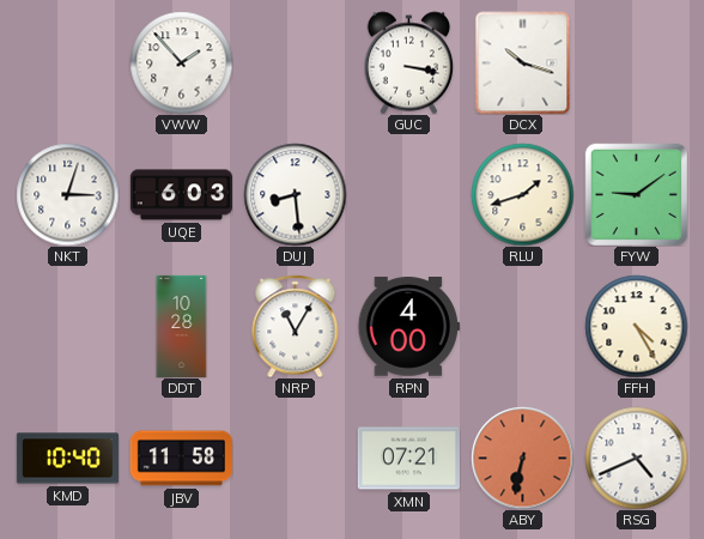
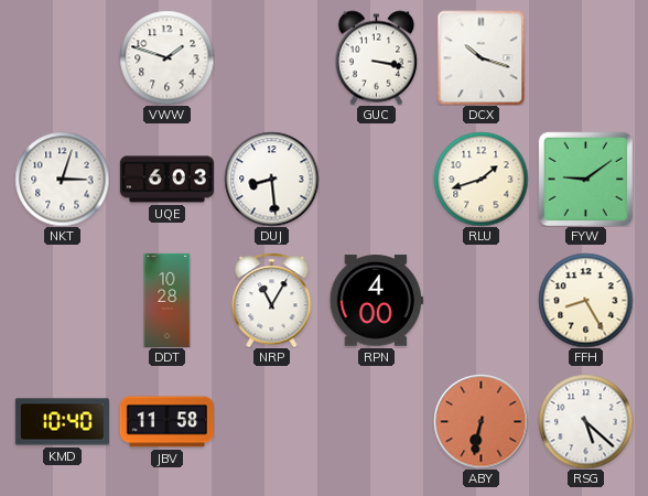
VWW: 1:53 -> 1:48 (166, 57)
FFH: 4:25 -> 8:25 (585, 300)
XMN: 07:21 -> none (408, 459)
RSG: 4:41 -> 5:22 (585, 421)
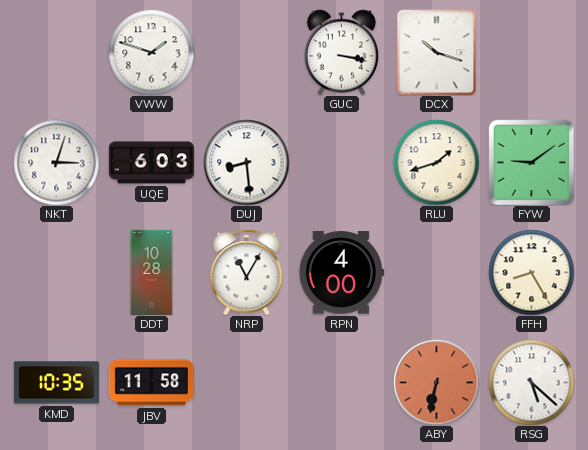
KMD: 10:40 -> 10:35 (56, 383)
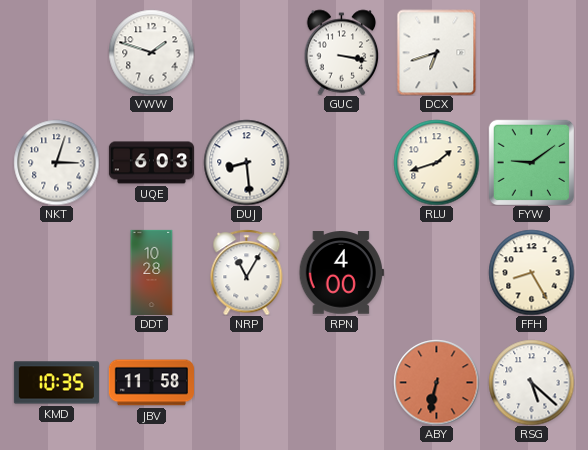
DCX: 10:18 -> 6:42 (437, 52)
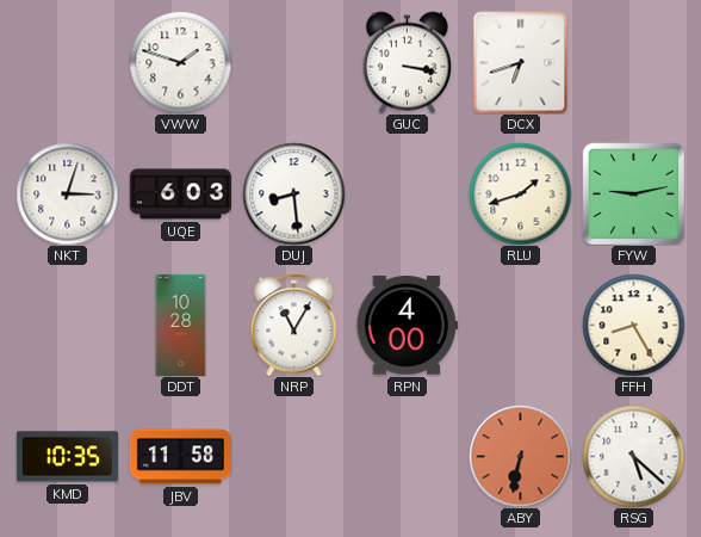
FYW: 9:09 -> 9:13 (633, 193)
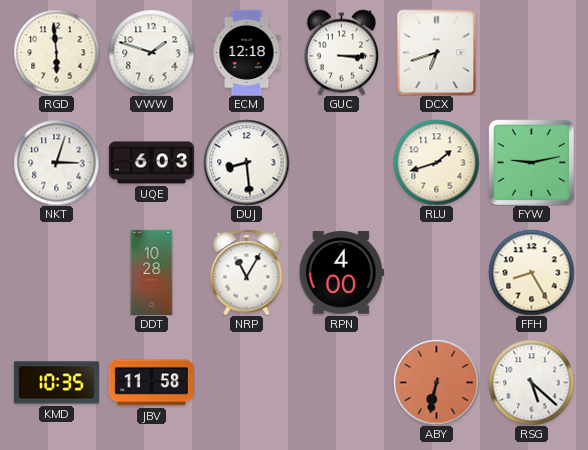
RGD: none -> 5:59 (56, 52)
ECM: none -> 12:18 (247, 52)
GUC: 3:17 -> 3:15 (342, 52)
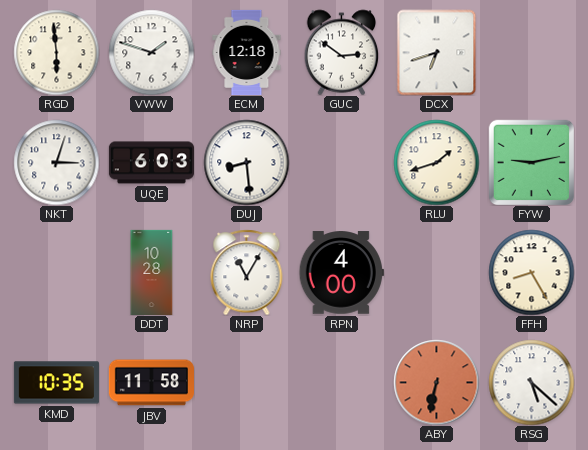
GUC: 3:15 -> 2:51 (342, 52)
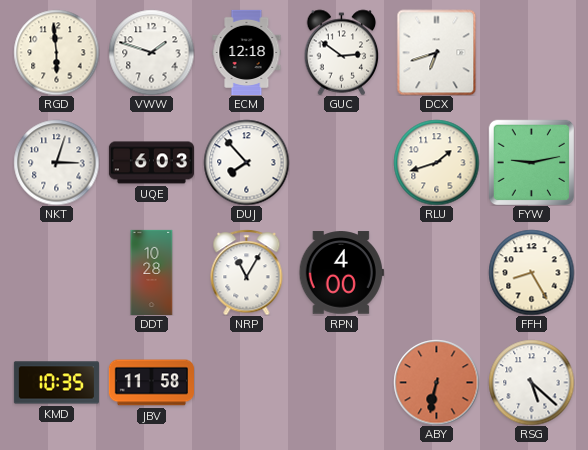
DUJ: 8:29 -> 7:53 (246, 162)
